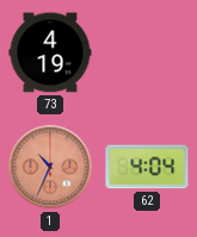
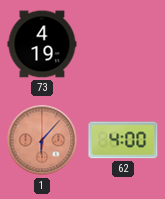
1: 10:34 -> 6:07 (42, 140)
62: 4:04 -> 4:00 (123, 140)
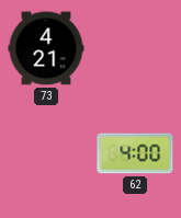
73: 4:19 -> 4:21 (46, 48)
1: 6:07 -> none (42, 140)
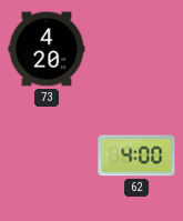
73: 4:21 -> 4:20 (47, 49)
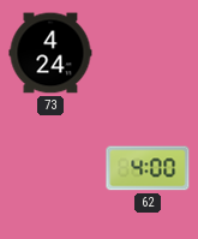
73: 4:20 -> 4:24 (50, 53)
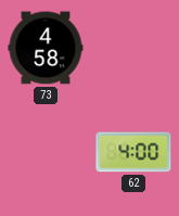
73: 4:24 -> 4:58 (46, 48)
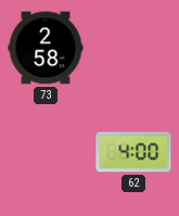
73: 4:58 -> 2:58 (46, 48)
